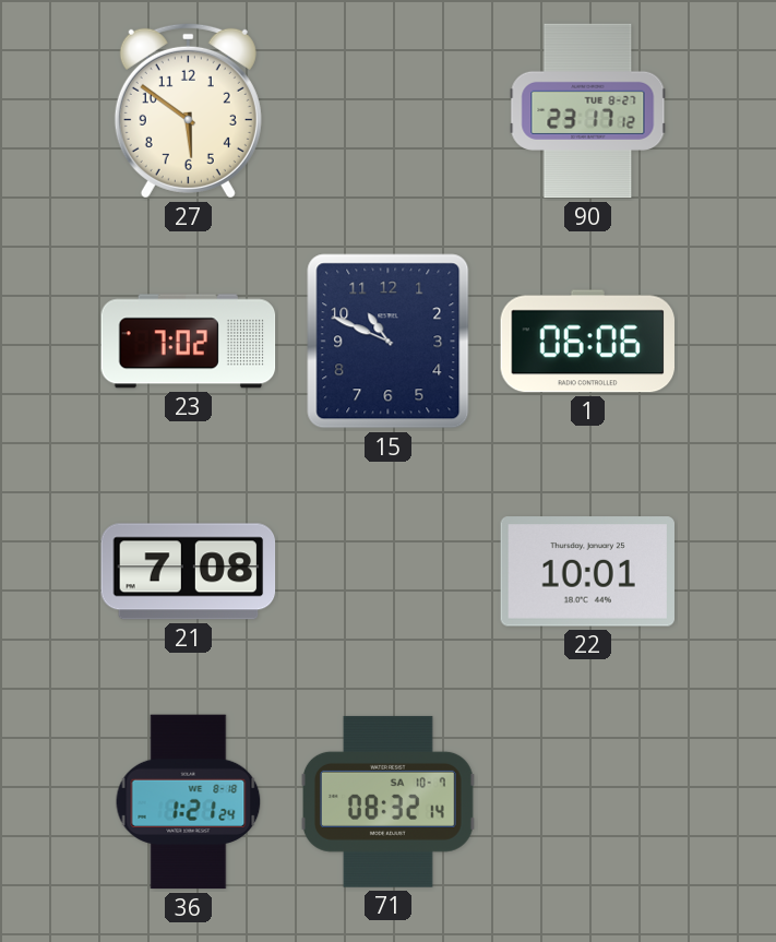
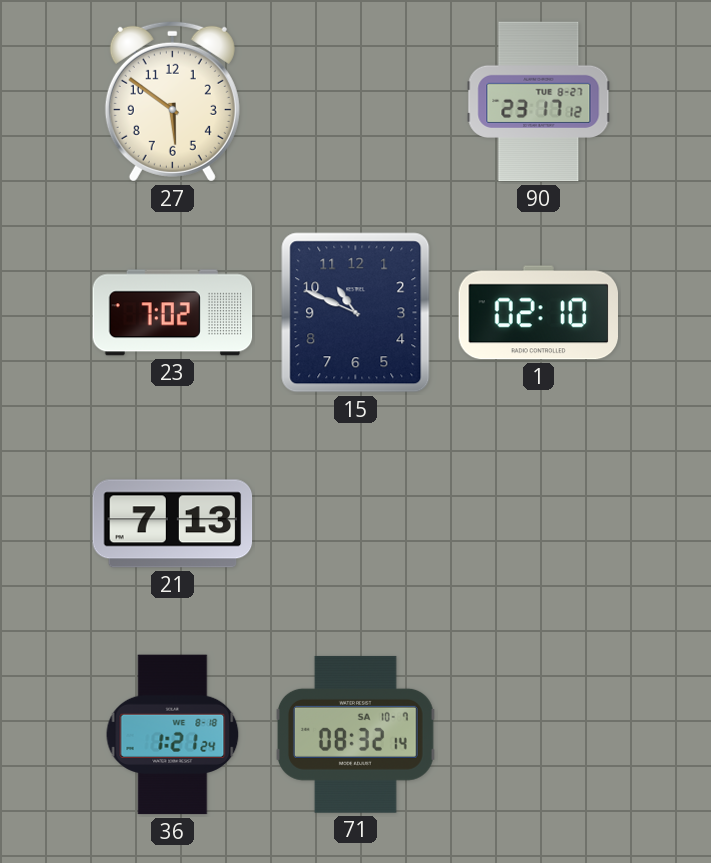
1: 06:06 -> 02:10 (538, 313)
21: 7:08 -> 7:13 (173, 524)
22: 10:01 -> none (587, 572)
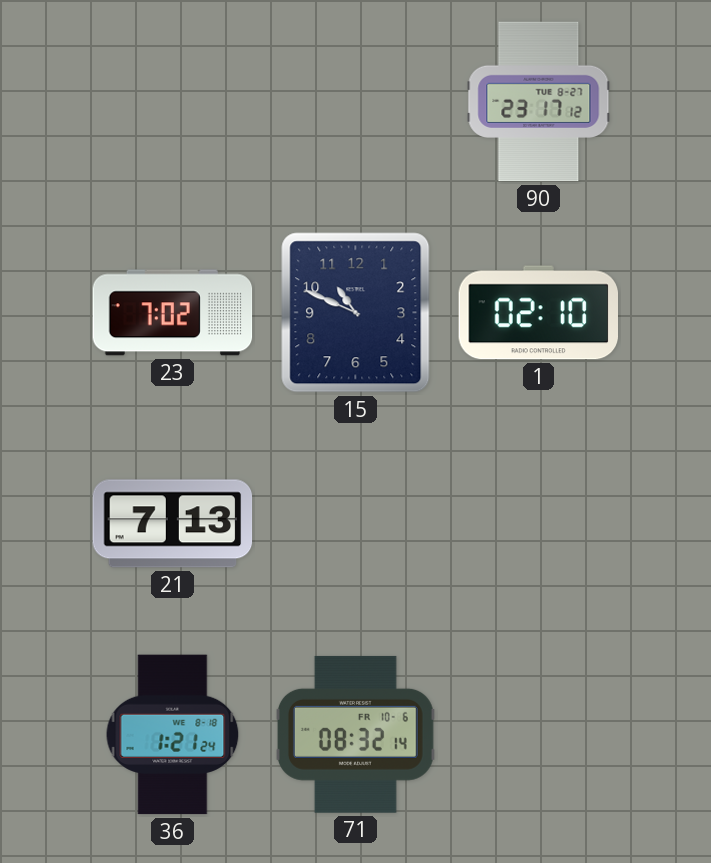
27: 5:51 -> none (172, 101)
71 date: SA 10-7 -> FR 10-6 (355, 734)
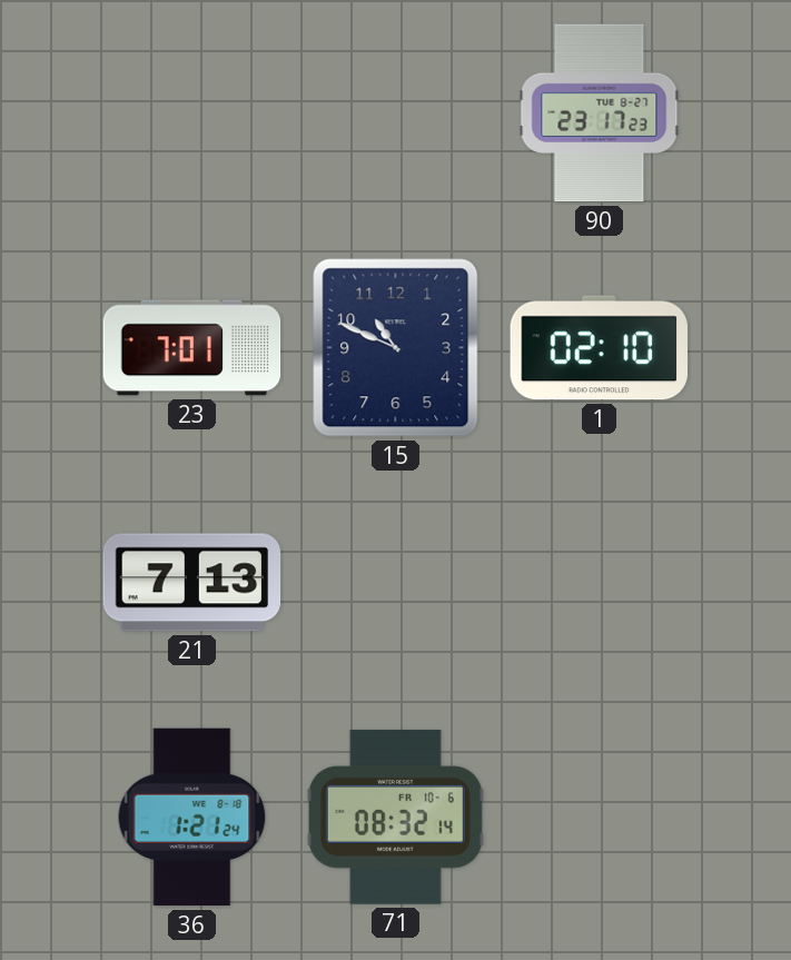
90: 23:17:12 -> 23:17:23 (600, 113)
23: 7:02 -> 7:01 (192, 348)
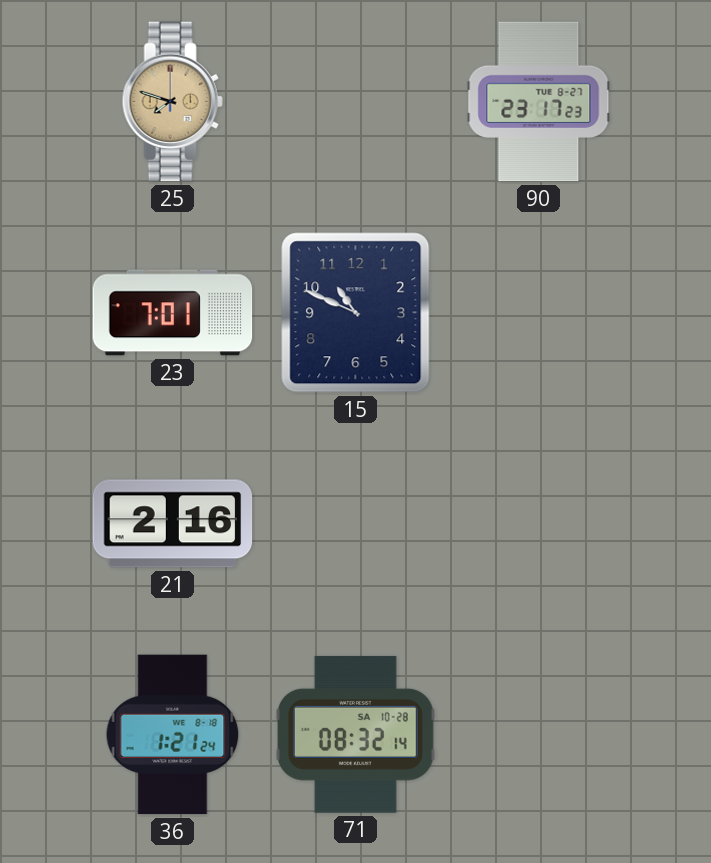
25: none -> 7:48 (172, 102)
1: 02:10 -> none (599, 348)
21: 7:13 -> 2:16 (173, 524)
71 date: FR 10-6 -> SA 10-28 (355, 734)
